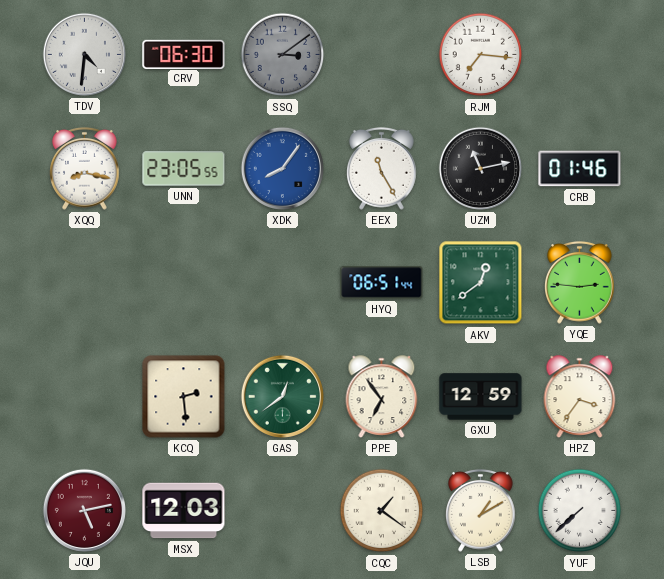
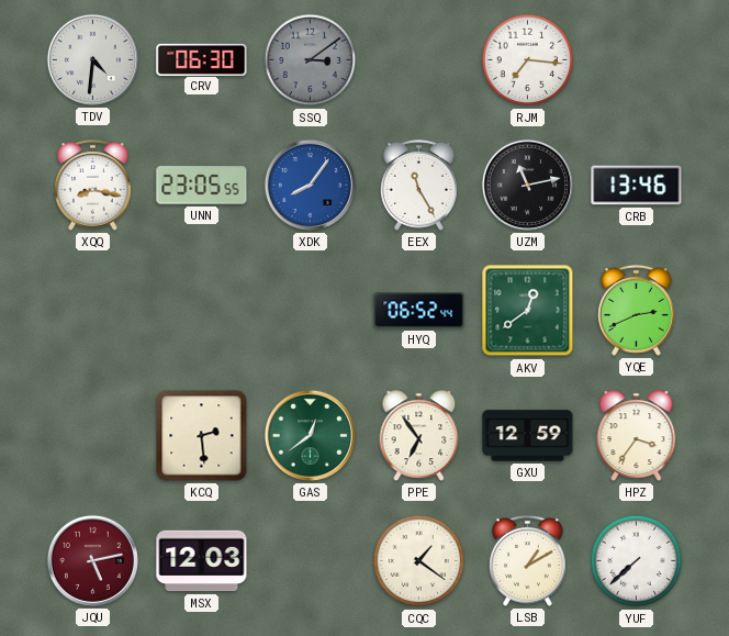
CRB: 01:46 -> 13:46 (637, 186)
HYQ: 06:51 -> 06:52 (419, 311)
YQE: 2:46 -> 2:41 (637, 310)
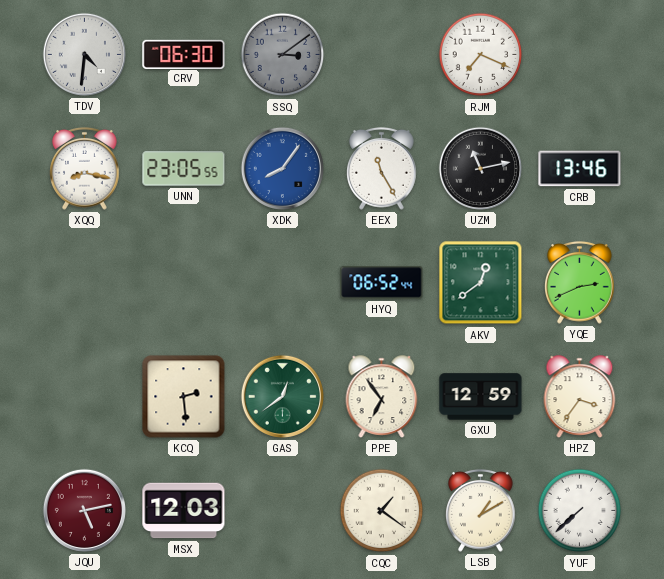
RJM: 7:16 -> 7:19 (481, 55)
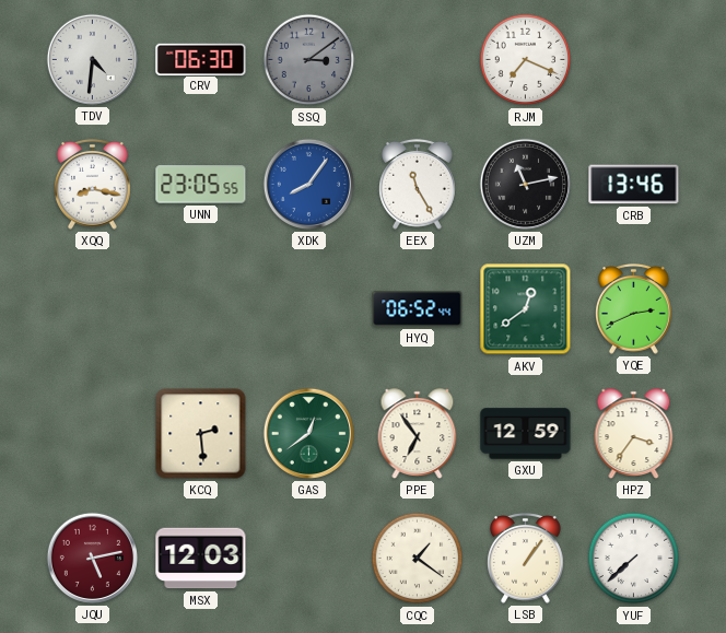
LSB: 1:10 -> 1:06 (526, 558)
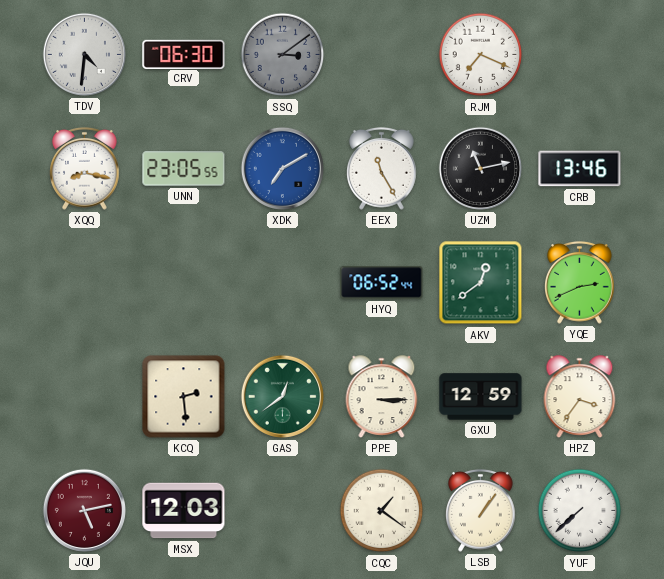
XDK: 8:06 -> 7:10 (282, 168)
PPE: 6:54 -> 3:15 (382, 397)
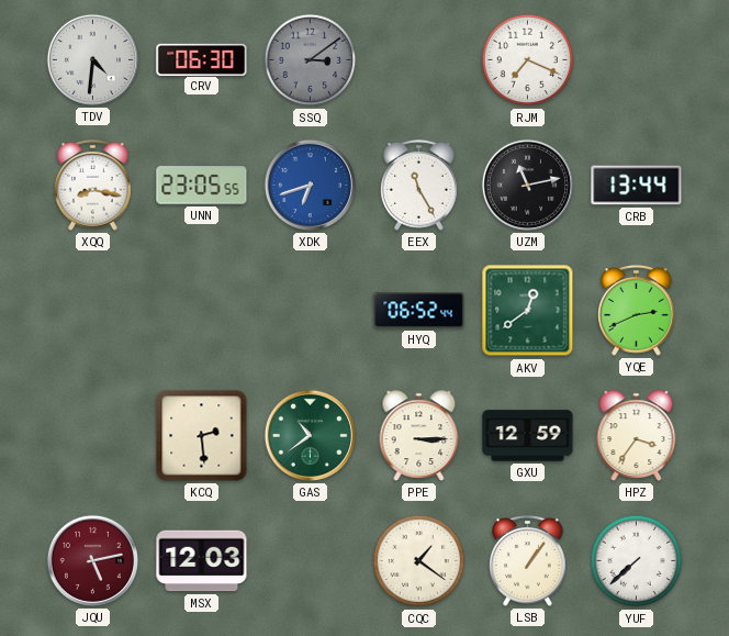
XDK: 7:10 -> 6:42 (310, 185)
CRB: 13:46 -> 13:44 (637, 186)
GAS: 12:39 -> 10:39 (310, 435)
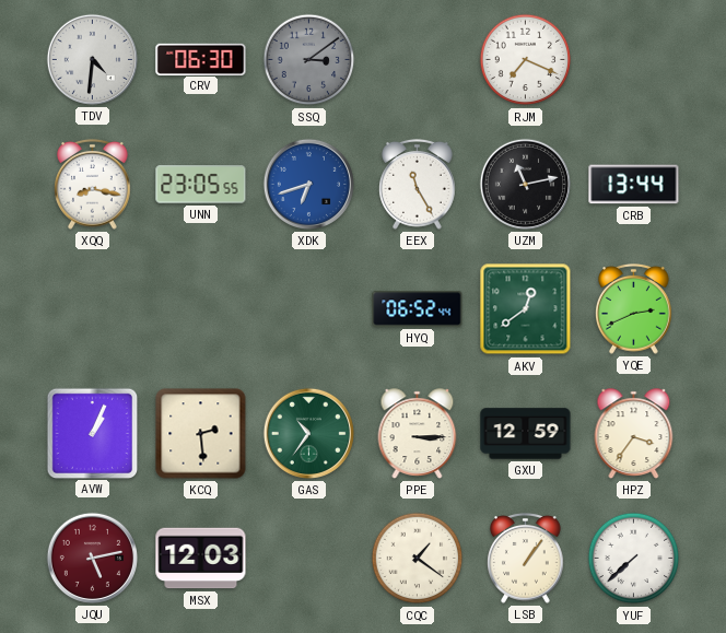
AVW: none -> 1:04 (92, 433)
GAS: 10:39 -> 10:36 (308, 433)
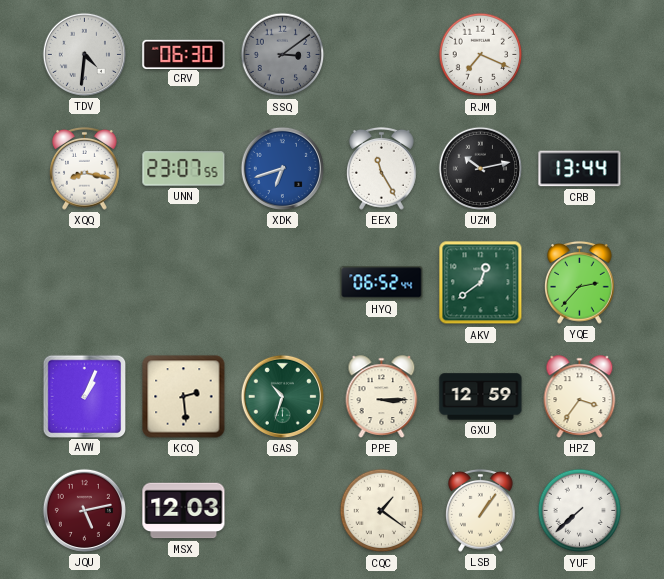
UNN: 23:05 -> 23:07 (184, 169)
UZM: 11:13 -> 10:13 (480, 168)
YQE: 2:41 -> 2:37 (580, 282)
GAS: 10:36 -> 10:33 (282, 396)
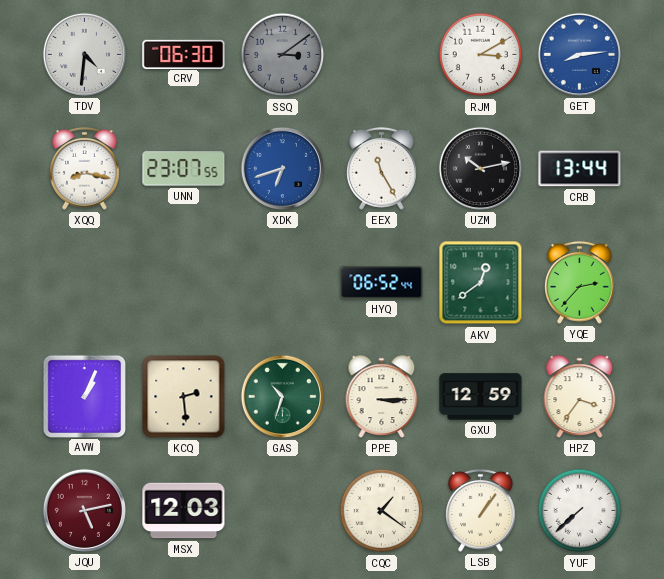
RJM: 7:19 -> 3:10 (481, 55)
GET: none -> 8:14 (579, 54)
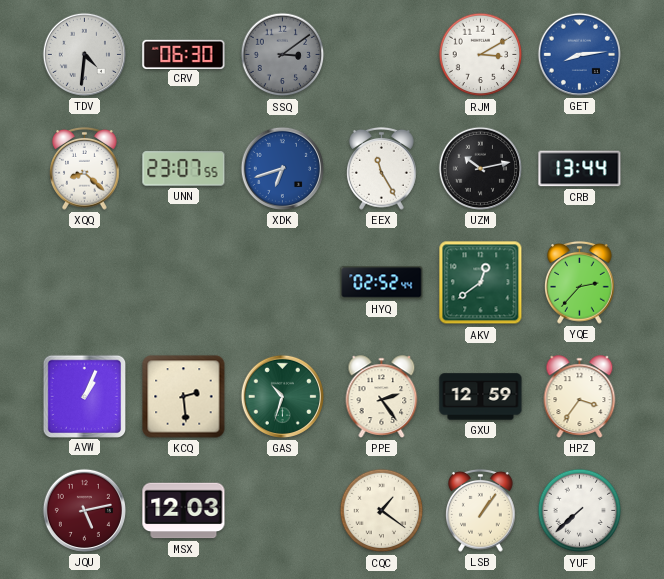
XQQ: 8:17 -> 8:22 (85, 168)
HYQ: 06:52 -> 02:52 (382, 283)
PPE: 3:15 -> 2:24 (382, 397)
